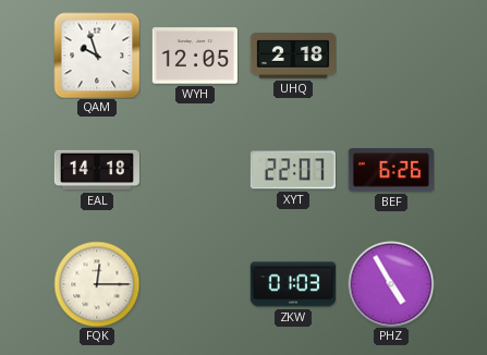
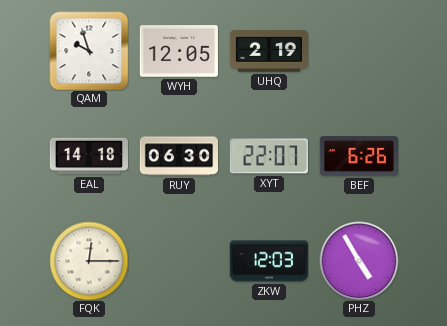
UHQ: 2:18 -> 2:19 (268, 51)
RUY: none -> 06:30 (178, 156)
ZKW: 01:03 -> 12:03 (269, 261)
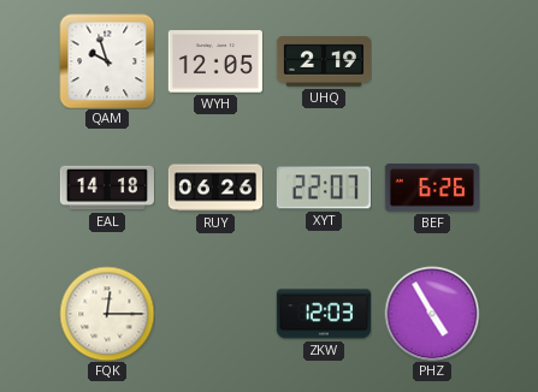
RUY: 06:30 -> 06:26 (214, 188)
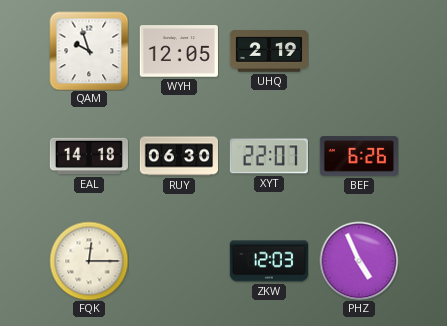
RUY: 06:26 -> 06:30 (178, 156)
PHZ: 4:55 -> 4:56 (359, 261)
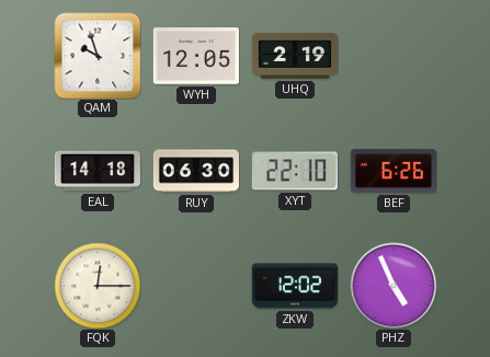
XYT: 22:07 -> 22:10 (295, 171)
ZKW: 12:03 -> 12:02 (295, 286)
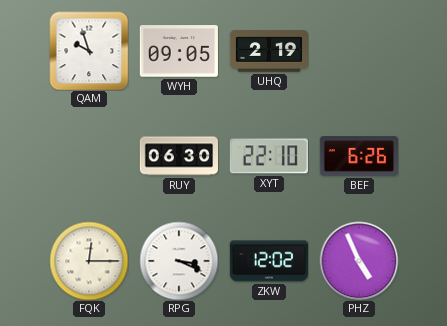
WYH: 12:05 -> 09:05 (179, 51)
EAL: 14:18 -> none (98, 171)
RPG: none -> 3:19 (179, 261)
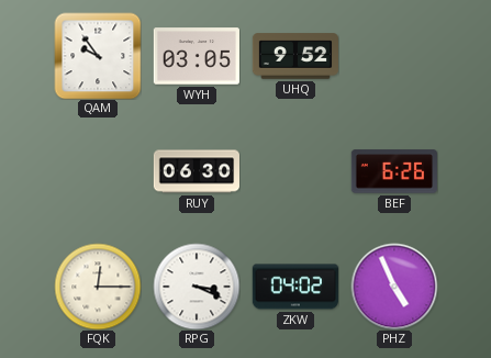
QAM: 9:57 -> 9:54 (98, 56)
WYH: 09:05 -> 03:05 (197, 56)
UHQ: 2:19 -> 9:52 (294, 56)
XYT: 22:10 -> none (269, 156)
ZKW: 12:02 -> 04:02 (295, 287)
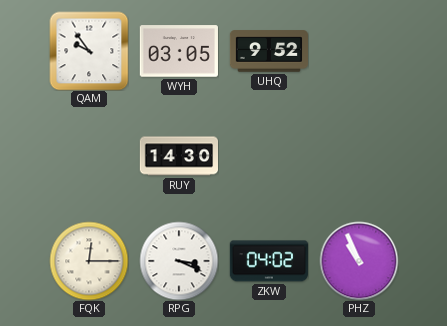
RUY: 06:30 -> 14:30 (178, 156)
BEF: 6:26 -> none (394, 171)
PHZ: 4:56 -> 10:56 (359, 261)
